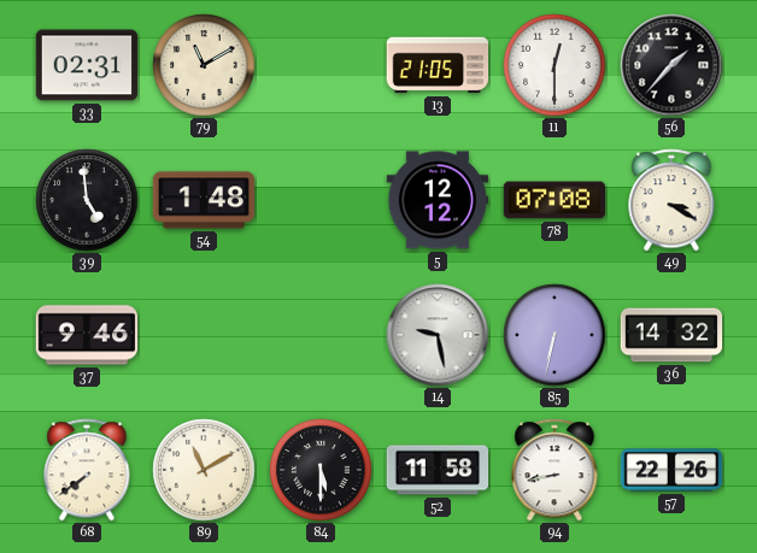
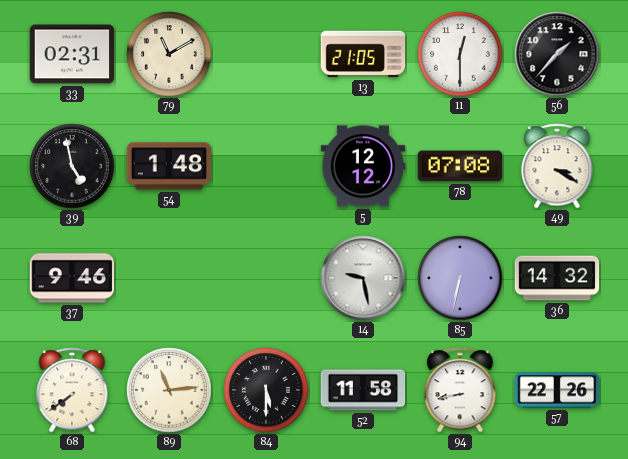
39: 4:59 -> 4:58 (72, 166)
89: 11:10 -> 11:14 (169, 390)
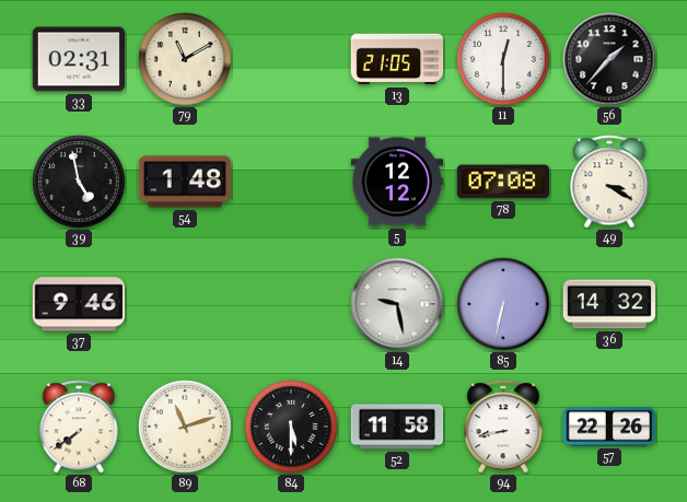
89: 11:14 -> 11:12 (185, 427)
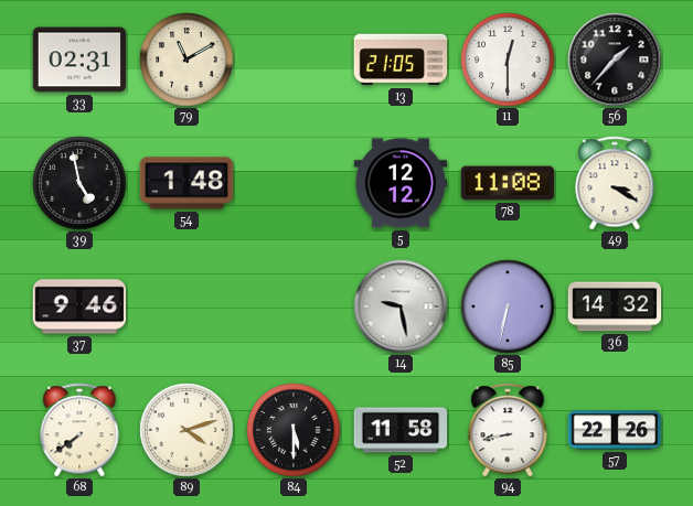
78: 07:08 -> 11:08 (507, 183)
89: 11:12 -> 4:12 (186, 430)
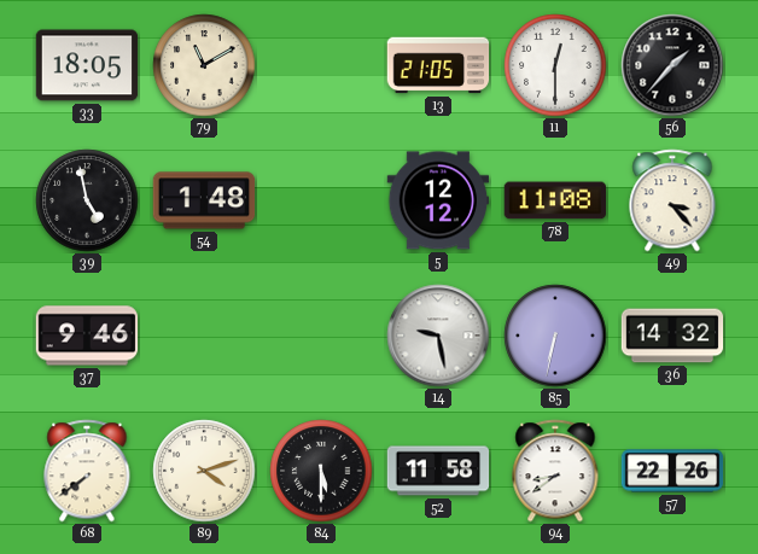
33: 02:31 -> 18:05 (87, 65)
49: 3:20 -> 3:23 (672, 200)
94: 8:43 -> 8:39 (555, 471)
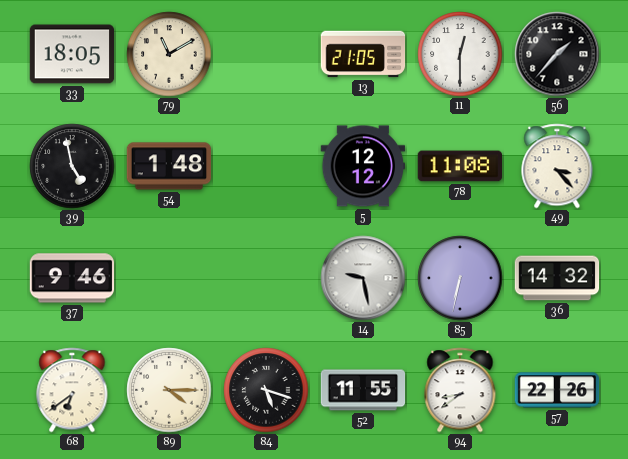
68: 7:39 -> 6:39 (72, 390)
89: 4:12 -> 4:15 (169, 390)
84: 5:30 -> 5:18 (266, 390)
52: 11:58 -> 11:55 (363, 390)
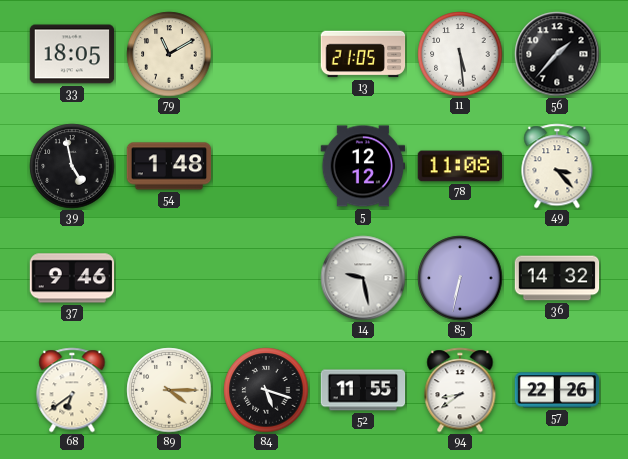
11: 12:30 -> 5:29 (460, 54)
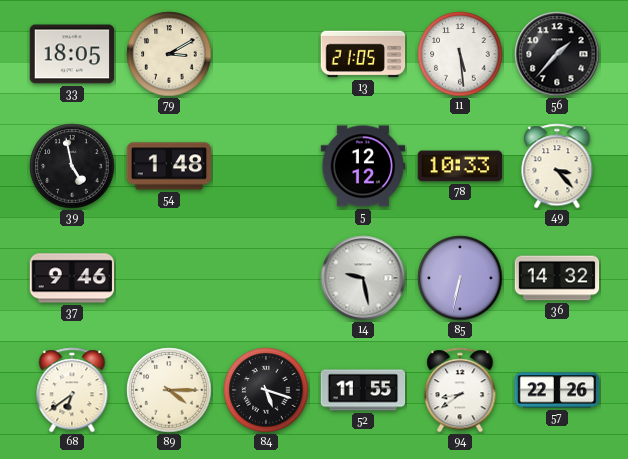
79: 11:10 -> 3:10 (169, 54)
78: 11:08 -> 10:33 (459, 166)
